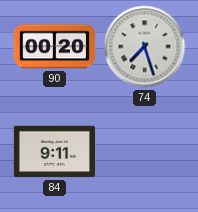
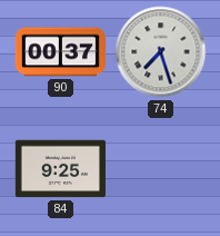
90: 00:20 -> 00:37 (60, 52)
84: 9:11 -> 9:25 (60, 169)
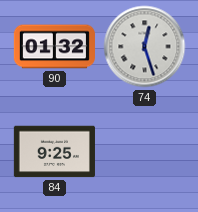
90: 00:37 -> 01:32 (54, 47)
74: 7:27 -> 12:27 (145, 47)
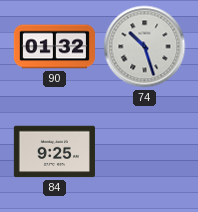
74: 12:27 -> 10:27 (145, 47)
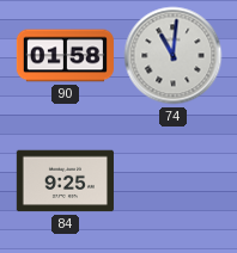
90: 01:32 -> 01:58 (65, 56)
74: 10:27 -> 11:01 (174, 56)
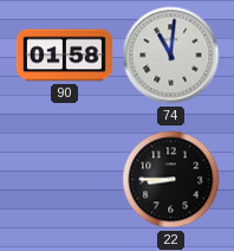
84: 9:25 -> none (65, 181)
22: none -> 8:45 (171, 180)
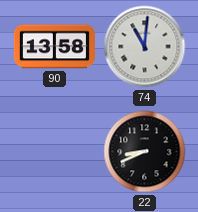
90: 01:58 -> 13:58 (54, 47)
22: 8:45 -> 8:41 (145, 152)
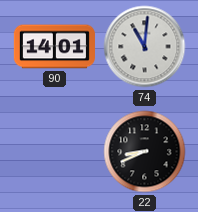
90: 13:58 -> 14:01 (54, 47)
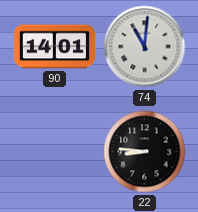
22: 8:41 -> 8:46 (145, 152)
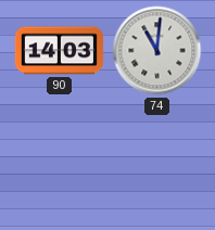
90: 14:01 -> 14:03 (59, 51)
22: 8:46 -> none (145, 152)
